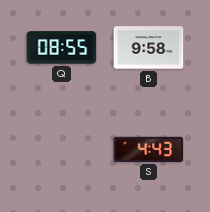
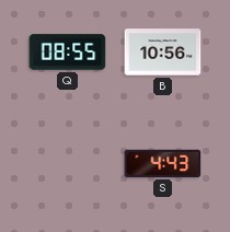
B: 9:58 -> 10:56 (163, 53)
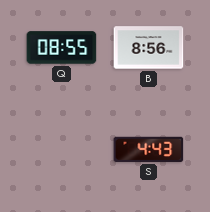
B: 10:56 -> 8:56 (149, 48)
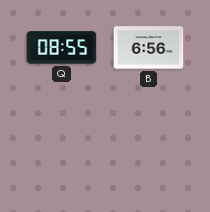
B: 8:56 -> 6:56 (149, 48)
S: 4:43 -> none (149, 149)
